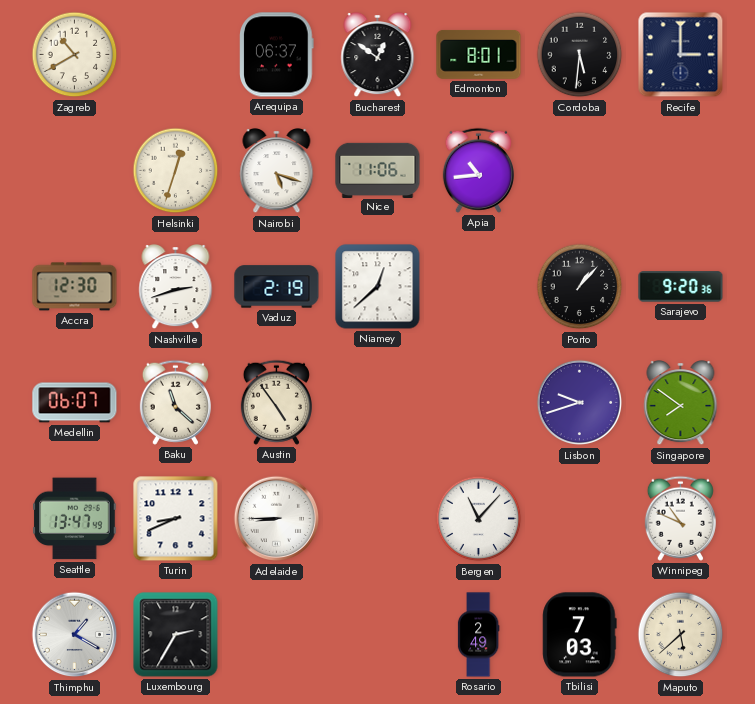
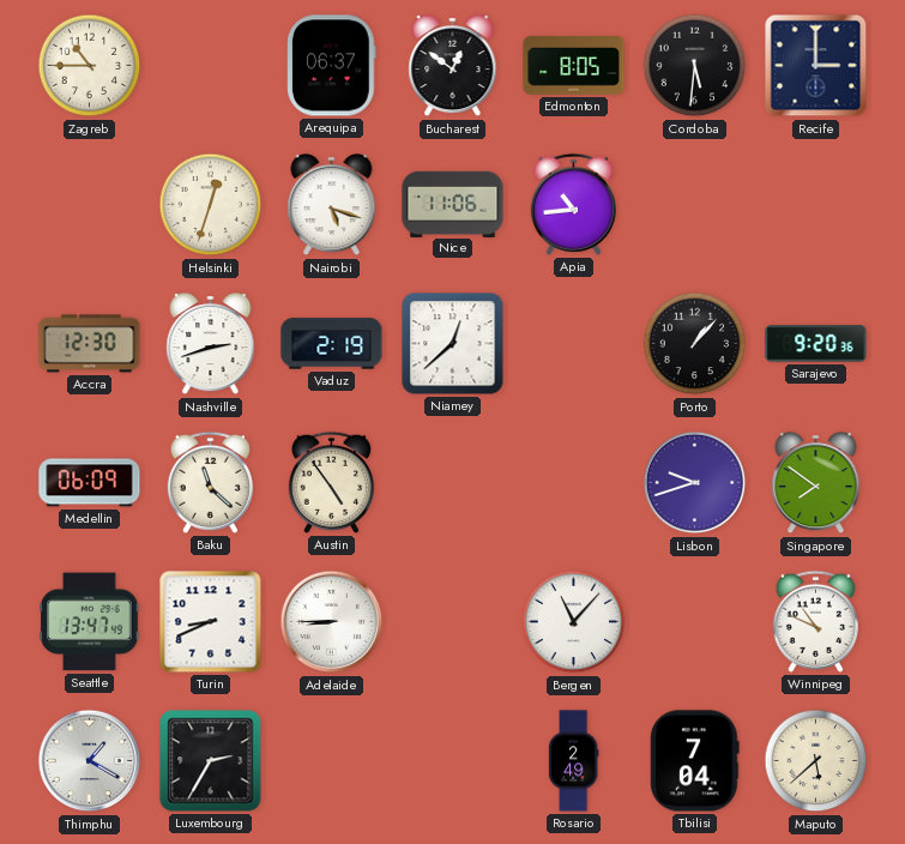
Zagreb: 10:40 -> 10:45 (90, 66)
Edmonton: 8:01 -> 8:05 (574, 65)
Medellin: 06:07 -> 06:09 (90, 483)
Tbilisi: 7:03 -> 7:04 (695, 761)
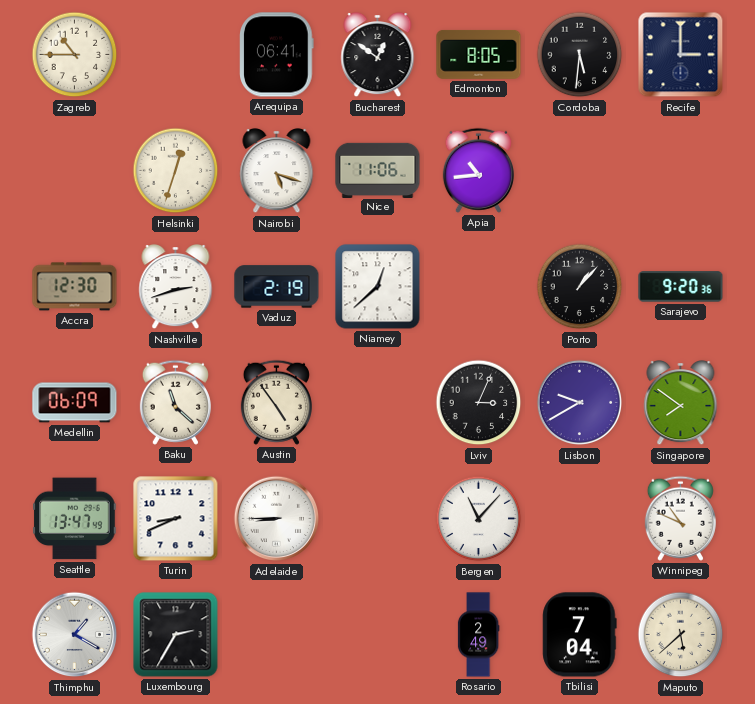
Arequipa: 06:37 -> 06:41 (277, 55)
Lviv: none -> 3:04 (479, 403)
Lisbon: 9:42 -> 9:40 (580, 403)
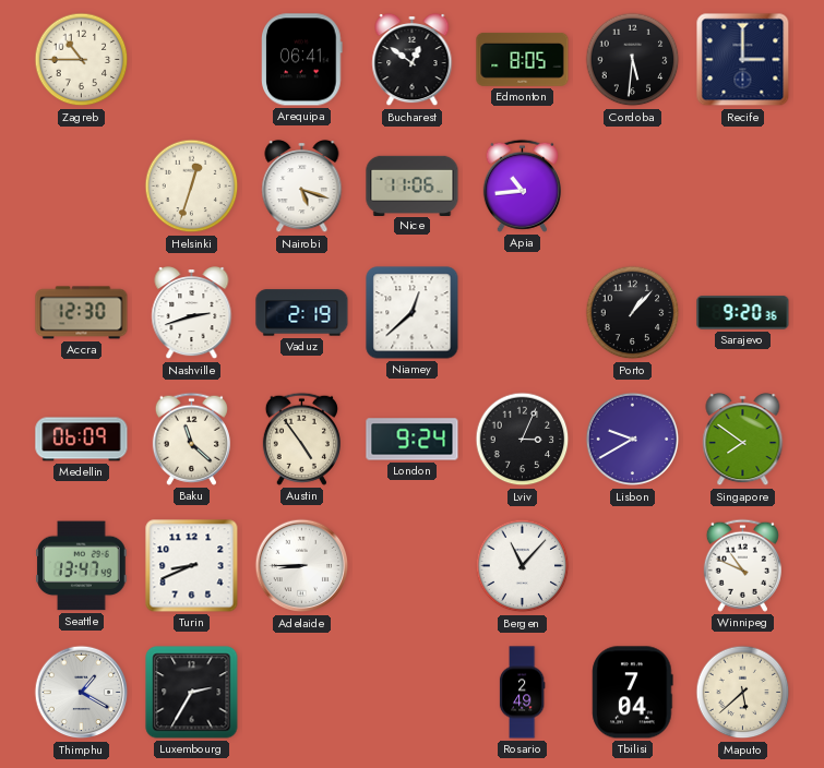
London: none -> 9:24 (413, 440)
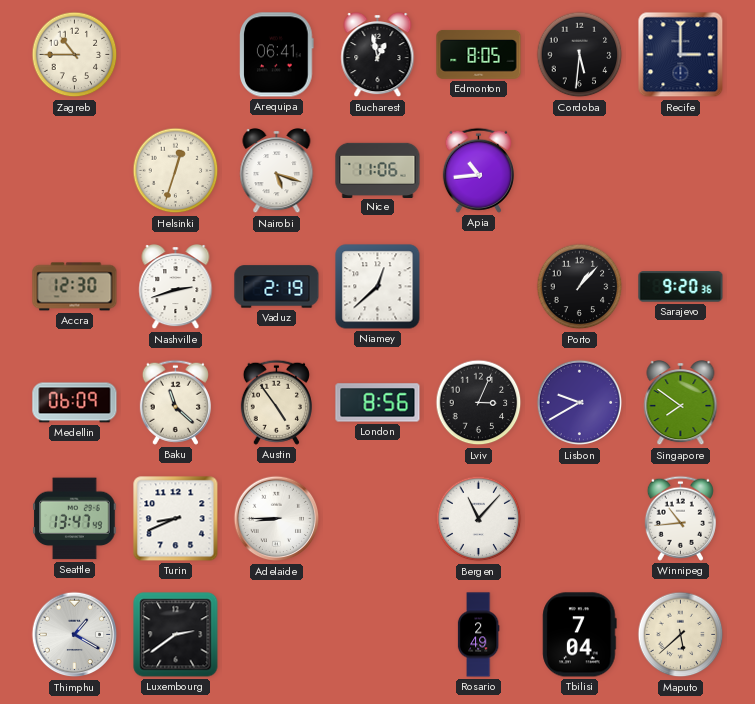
Bucharest: 12:51 -> 12:58 (378, 55)
London: 9:24 -> 8:56 (378, 403)
Winnipeg: 10:49 -> 10:44 (680, 518)
Luxembourg: 2:35 -> 2:39 (176, 635)
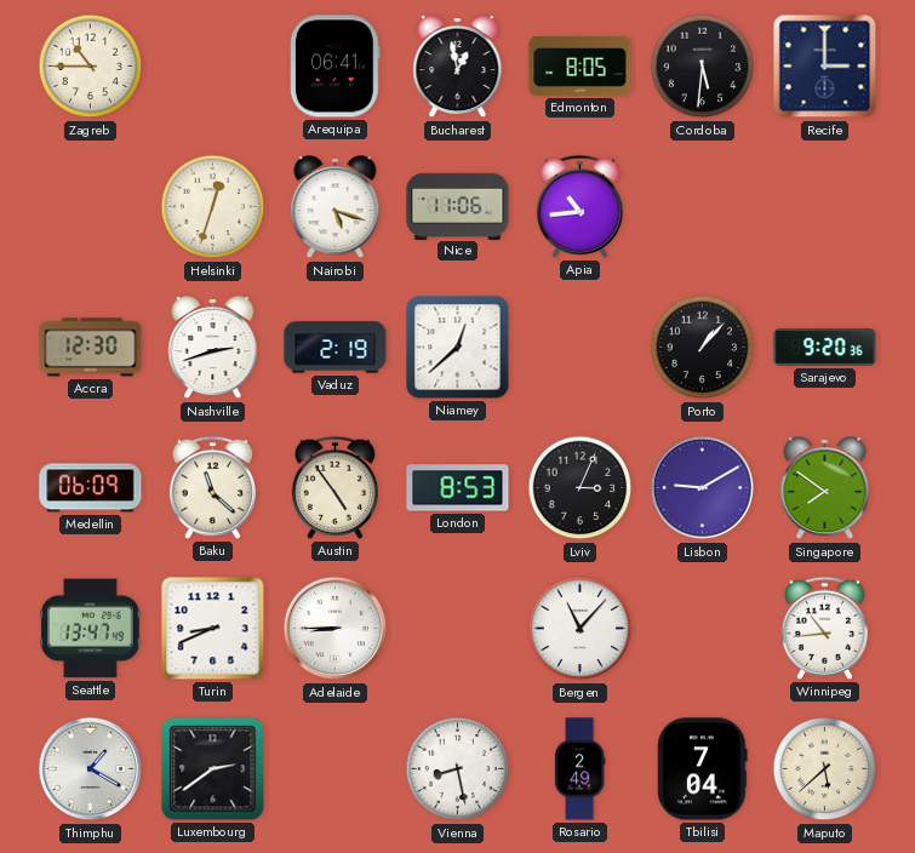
London: 8:56 -> 8:53 (458, 488)
Lisbon: 9:40 -> 9:10 (703, 488)
Vienna: none -> 8:28 (458, 769)
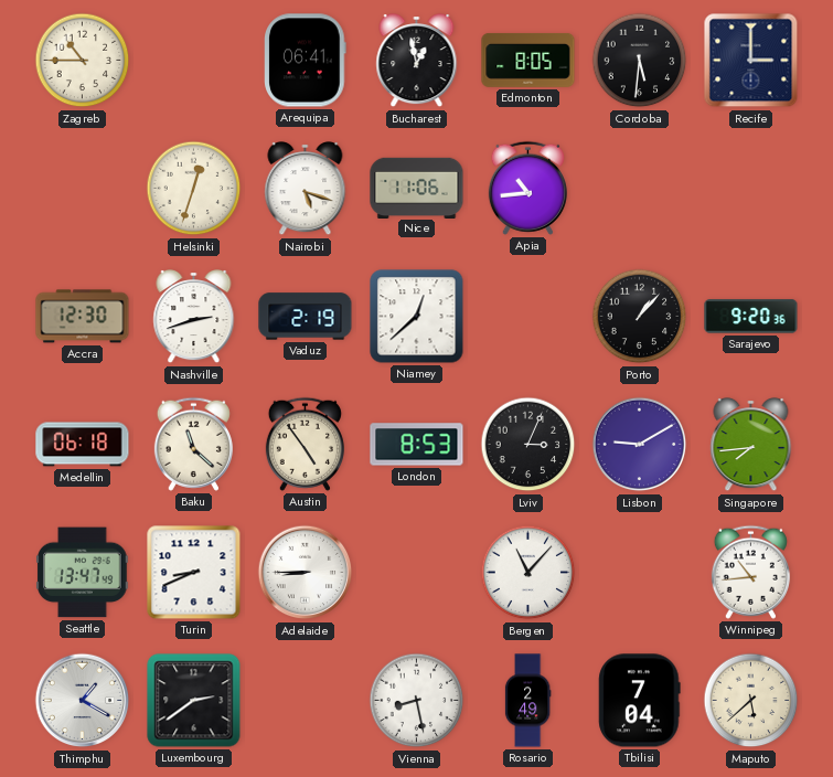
Medellin: 06:09 -> 06:18 (83, 445)
Singapore: 7:51 -> 7:44 (751, 445)
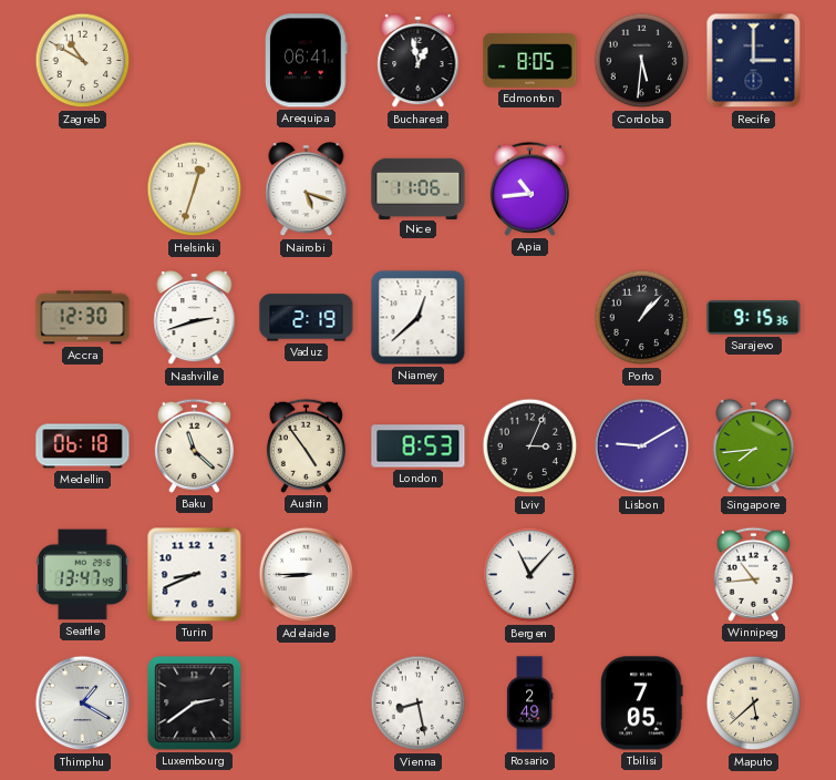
Zagreb: 10:45 -> 10:50 (83, 61)
Sarajevo: 9:20 -> 9:15 (754, 318)
Tbilisi: 7:04 -> 7:05 (642, 704)
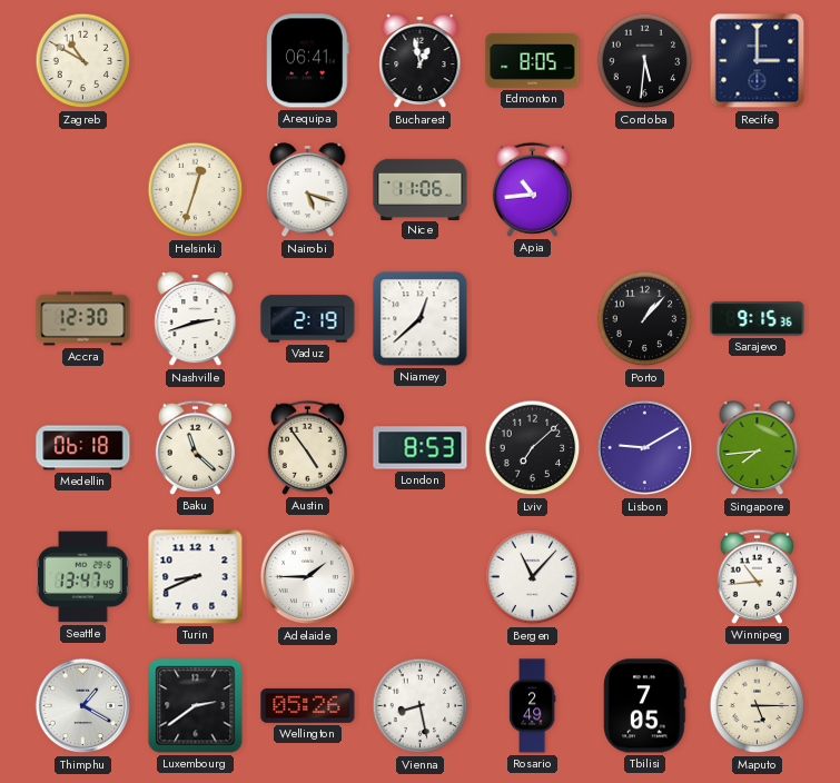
Lviv: 3:04 -> 7:08 (533, 448)
Adelaide: 8:45 -> 1:45 (308, 577)
Wellington: none -> 05:26 (308, 705)
Maputo: 5:38 -> 5:15 (758, 706)
